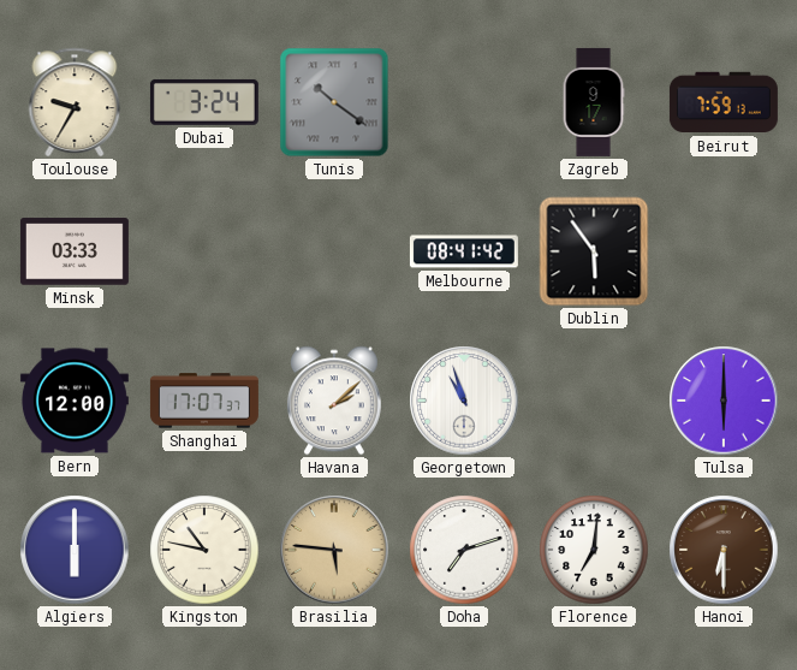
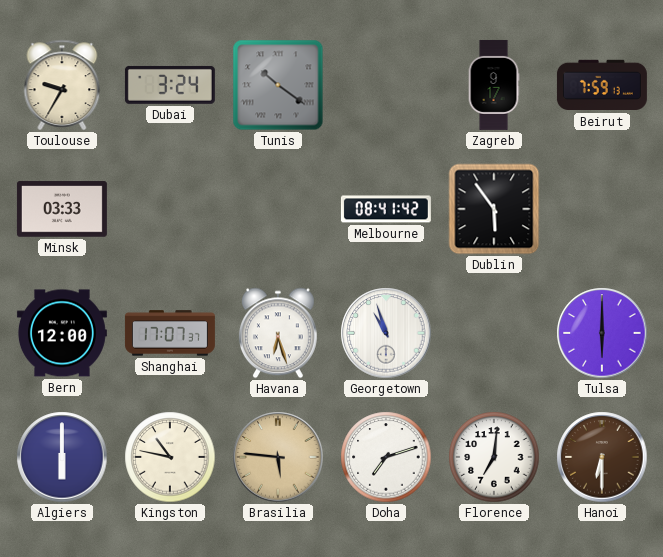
Havana: 2:08 -> 6:27 (278, 333)
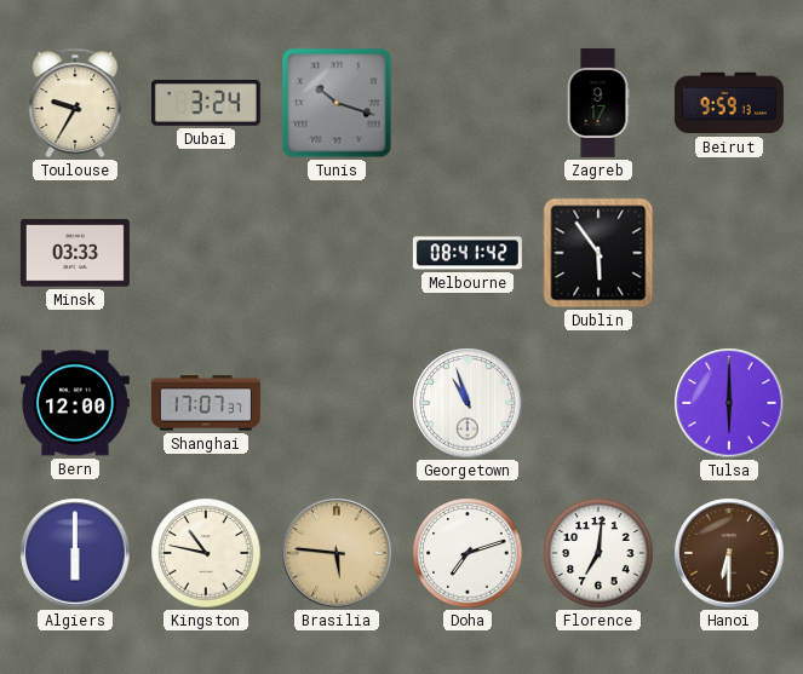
Tunis: 10:21 -> 10:18 (337, 103)
Beirut: 7:59 -> 9:59 (729, 103)
Havana: 6:27 -> none (278, 333)
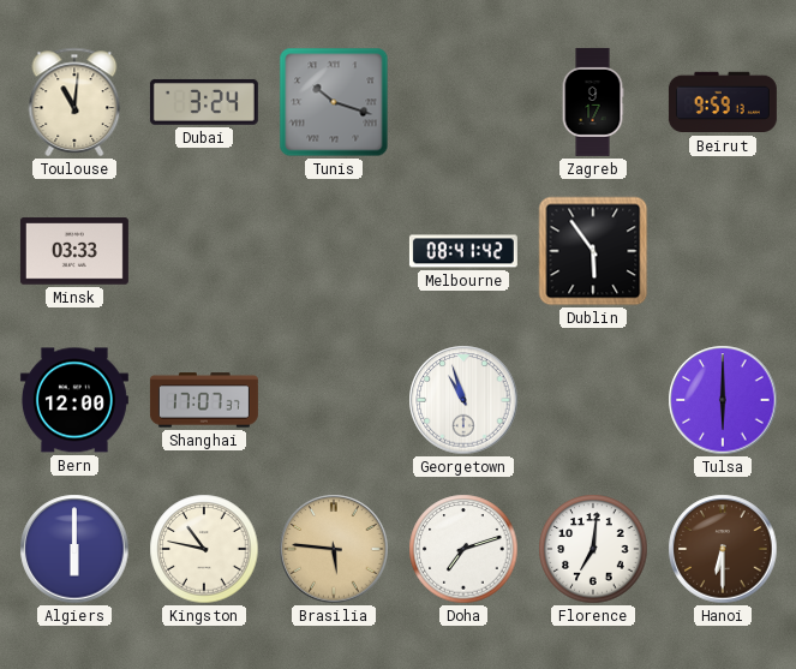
Toulouse: 9:35 -> 11:01 (74, 102)
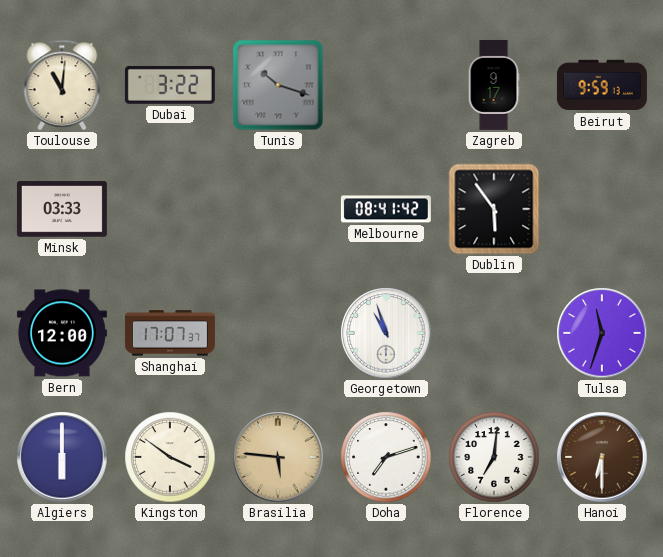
Dubai: 3:24 -> 3:22 (170, 85)
Tulsa: 6:00 -> 11:33 (602, 333)
Kingston: 10:47 -> 3:51 (170, 457)
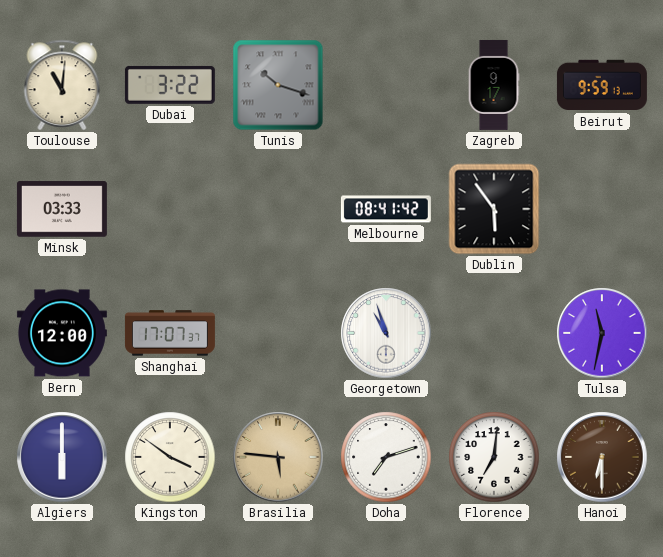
Tulsa: 11:33 -> 11:32 (602, 333)
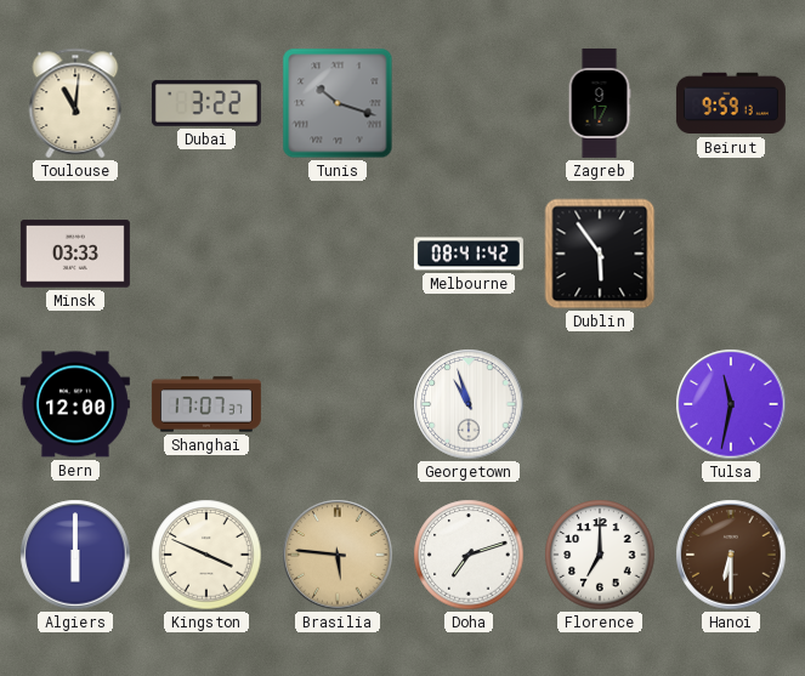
Kingston: 3:51 -> 3:49 (206, 555)
Florence: 7:01 -> 7:00 (600, 555)
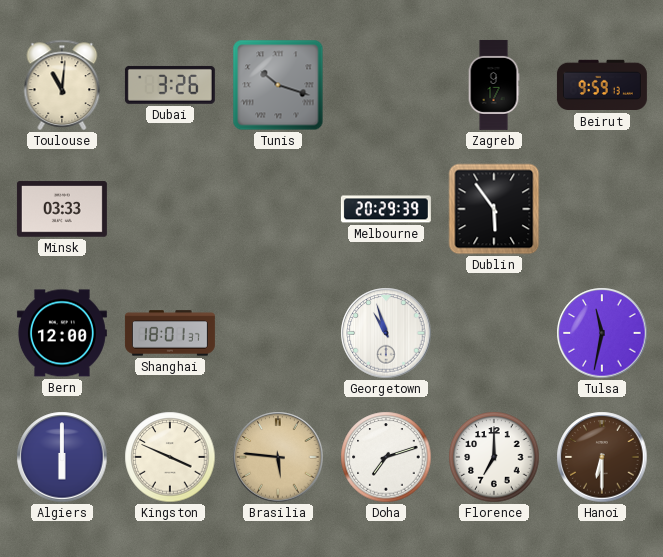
Dubai: 3:22 -> 3:26 (170, 85)
Melbourne: 08:41 -> 20:29 (386, 209)
Shanghai: 17:07 -> 18:01 (170, 333)
